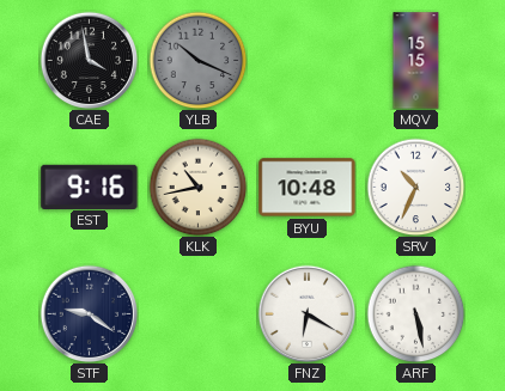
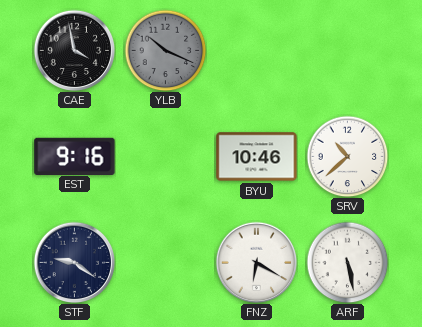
MQV: 15:15 -> none (416, 61)
KLK: 10:43 -> none (197, 187)
BYU: 10:48 -> 10:46 (257, 157)
SRV: 10:34 -> 10:38 (347, 156)
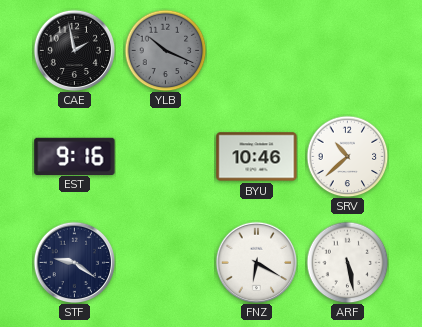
CAE: 3:58 -> 1:58 (74, 50)
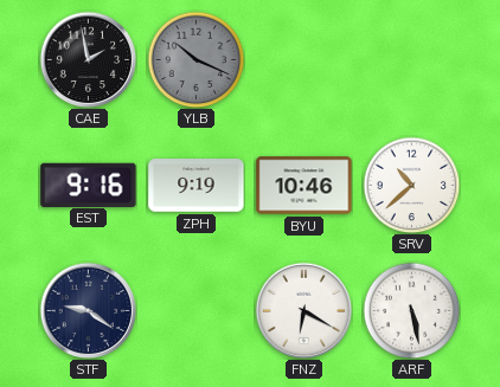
ZPH: none -> 9:19 (197, 186)
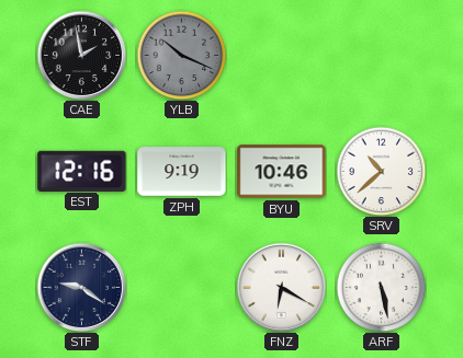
EST: 9:16 -> 12:16 (82, 171)
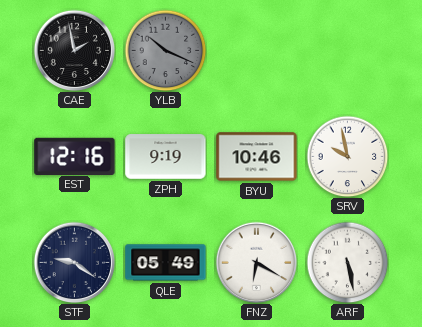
SRV: 10:38 -> 9:58 (347, 156)
QLE: none -> 05:49 (166, 263)
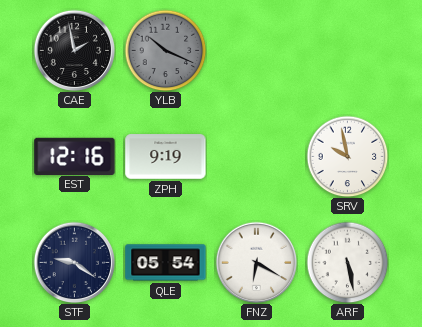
BYU: 10:46 -> none (257, 157)
QLE: 05:49 -> 05:54 (166, 263)
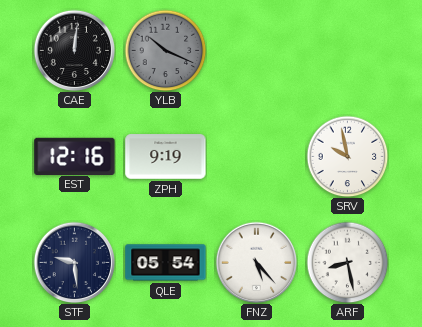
CAE: 1:58 -> 12:01 (74, 50)
STF: 9:21 -> 9:29 (74, 262)
FNZ: 6:20 -> 5:23 (256, 262)
ARF: 5:28 -> 8:28 (347, 262)
